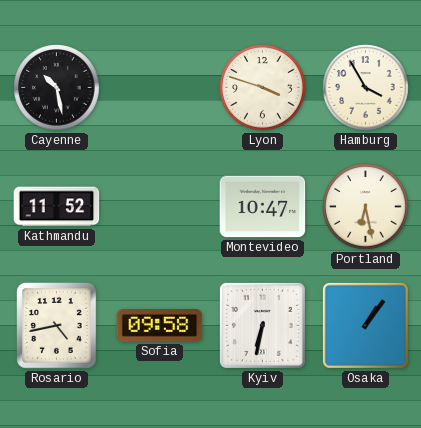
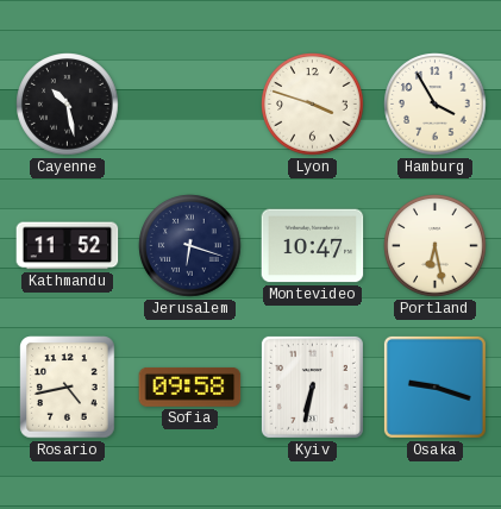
Jerusalem: none -> 6:18 (190, 246)
Osaka: 1:06 -> 9:18 (434, 387)
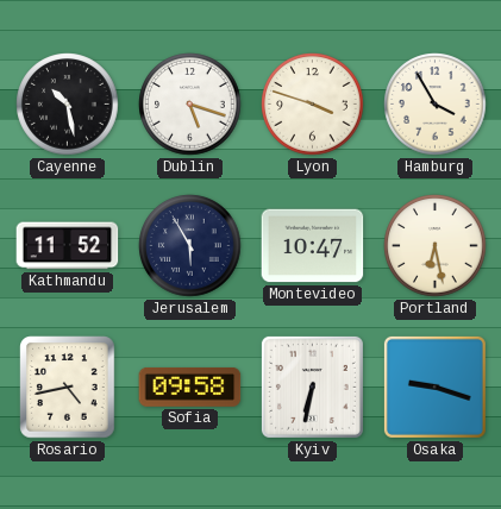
Dublin: none -> 5:18 (190, 105)
Jerusalem: 6:18 -> 5:55 (190, 246)
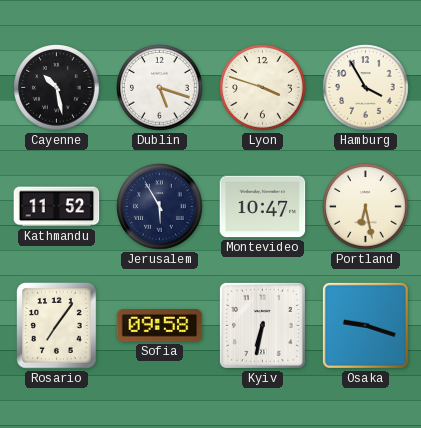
Rosario: 4:43 -> 7:06 (57, 326)
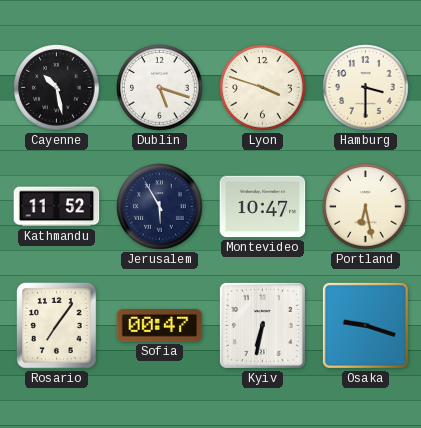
Hamburg: 3:55 -> 3:30 (366, 88)
Sofia: 09:58 -> 00:47 (160, 325)
